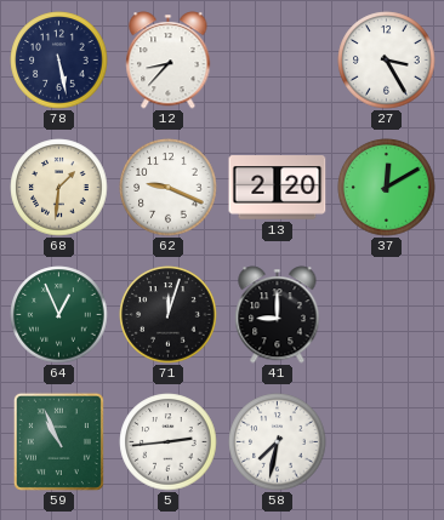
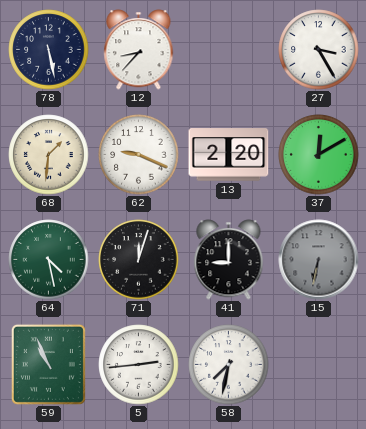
64: 12:56 -> 4:28 (49, 260)
15: none -> 6:32 (319, 260)
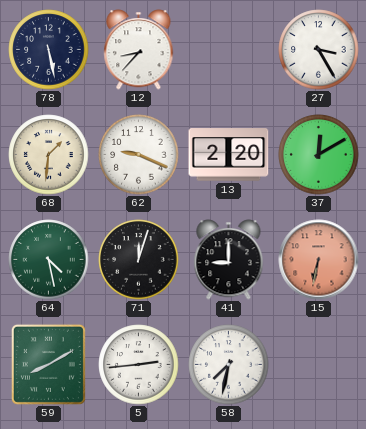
15 dial: grey -> salmon (319, 260)
59: 10:56 -> 8:10 (48, 364)
